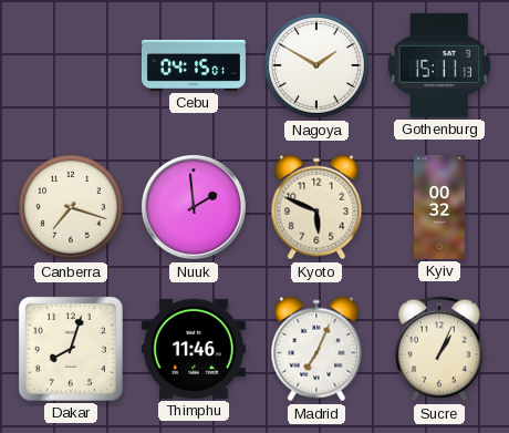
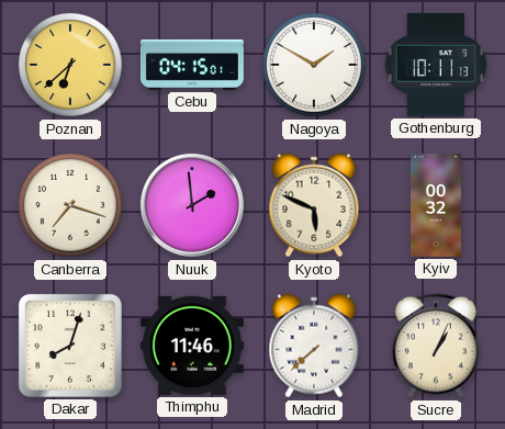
Poznan: none -> 6:38 (71, 66)
Gothenburg: 15:11 -> 10:11 (436, 65)
Madrid: 7:04 -> 7:38 (314, 346)
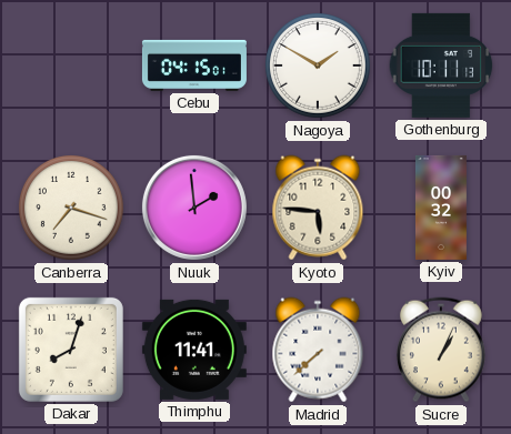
Poznan: 6:38 -> none (71, 66)
Kyoto: 5:49 -> 5:46 (318, 208)
Thimphu: 11:46 -> 11:41 (194, 350)
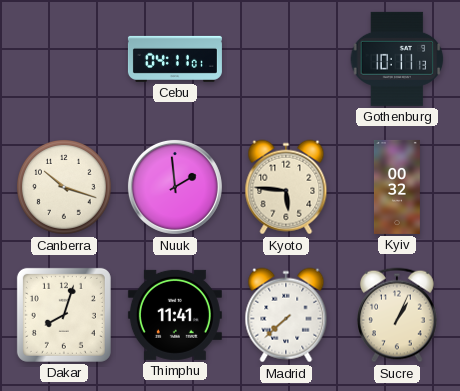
Cebu: 04:15 -> 04:11 (175, 59)
Nagoya: 1:50 -> none (319, 67)
Canberra: 7:18 -> 10:18 (65, 188)
